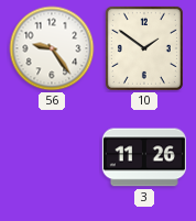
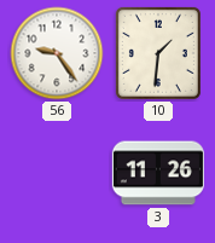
10: 1:51 -> 1:31 (158, 53)
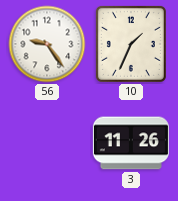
10: 1:31 -> 1:34 (131, 44)
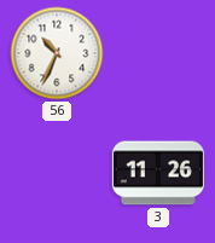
56: 9:24 -> 10:34 (57, 53)
10: 1:34 -> none (131, 44)
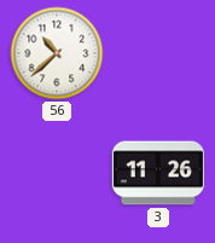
56: 10:34 -> 10:38 (57, 53)
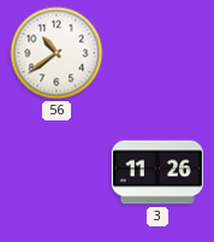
56: 10:38 -> 10:39 (57, 53)
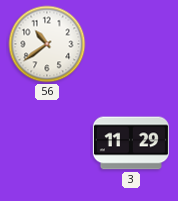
3: 11:26 -> 11:29 (131, 143)
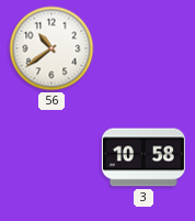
3: 11:29 -> 10:58 (144, 157)
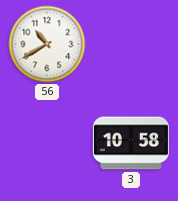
56: 10:39 -> 10:40 (47, 44)
